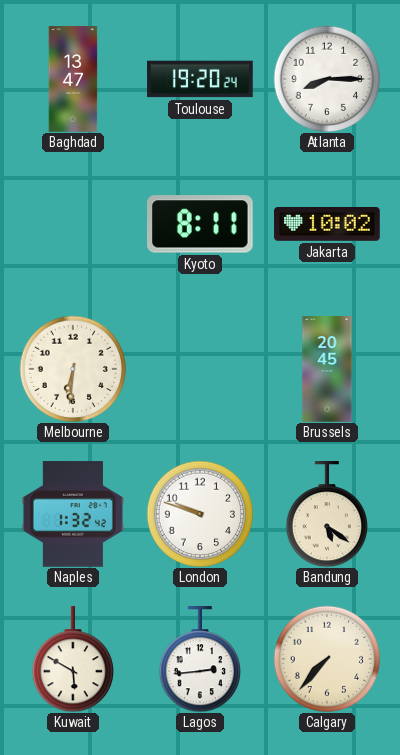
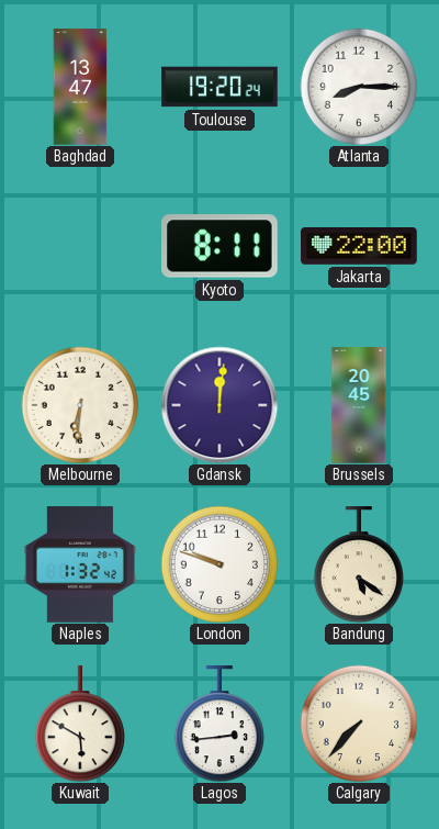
Jakarta: 10:02 -> 22:00 (359, 247)
Gdansk: none -> 12:01 (219, 405)
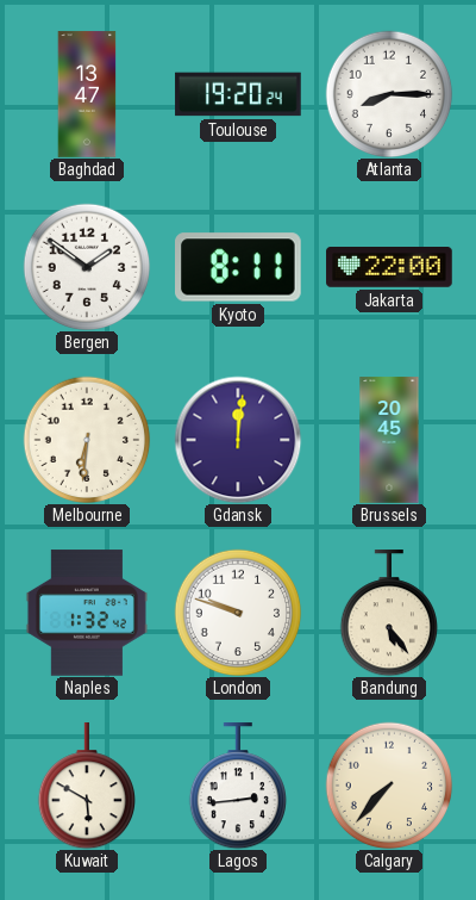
Bergen: none -> 1:51 (87, 267)
Bandung: 5:21 -> 5:24 (388, 613)
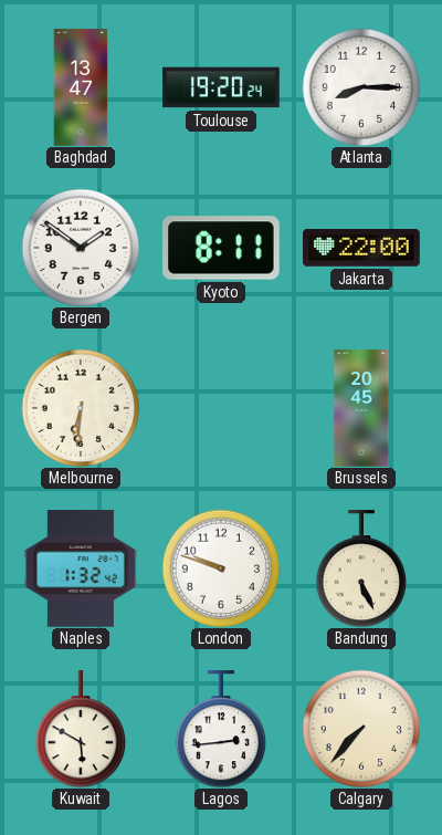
Gdansk: 12:01 -> none (238, 440)
Bandung: 5:24 -> 5:26 (360, 568)
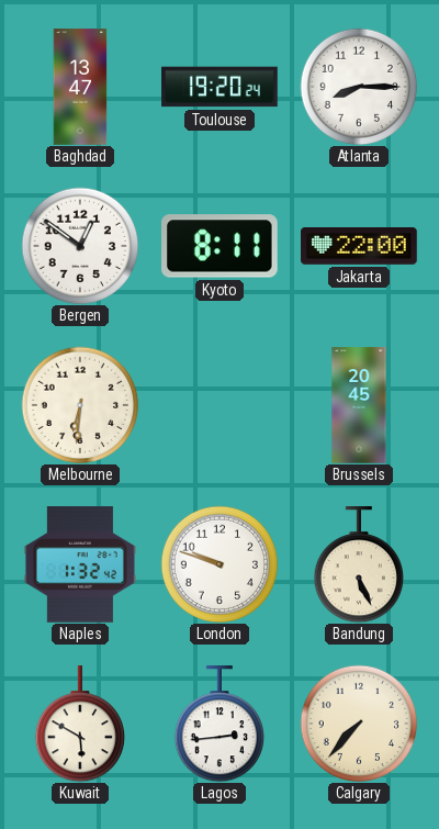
Bergen: 1:51 -> 12:51 (80, 246)
